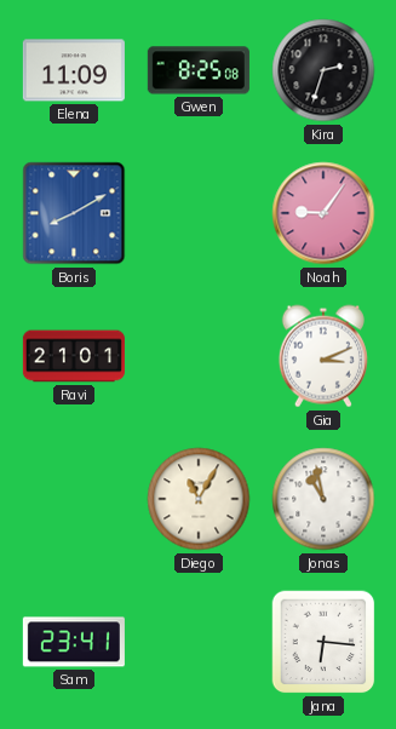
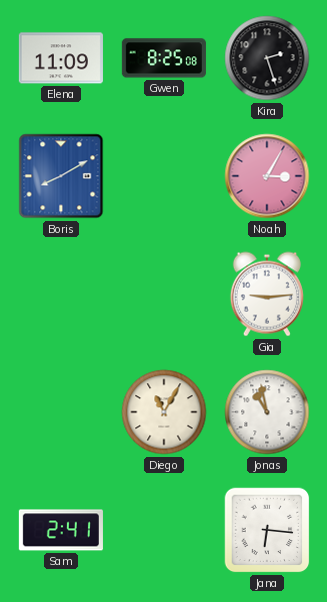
Kira: 2:33 -> 2:27 (267, 58)
Noah: 9:06 -> 3:05 (267, 176)
Ravi: 21:01 -> none (74, 356)
Gia: 3:11 -> 9:14 (267, 294)
Sam: 23:41 -> 2:41 (61, 530)
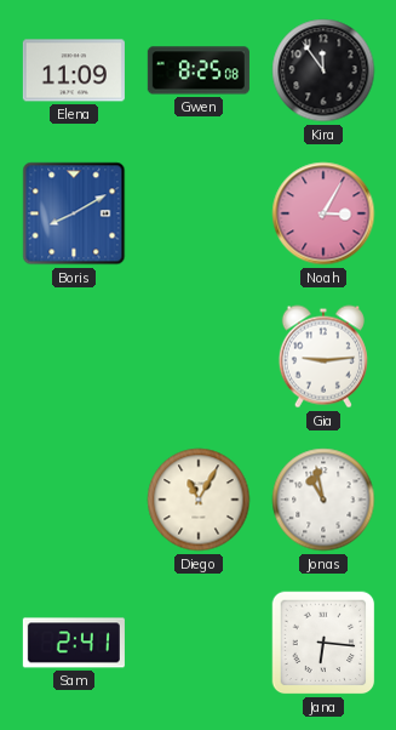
Kira: 2:27 -> 11:54 (323, 70)
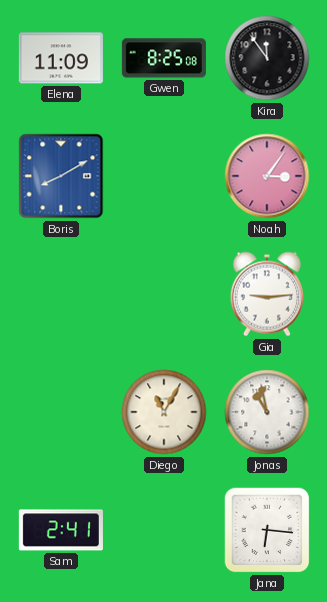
Noah: 3:05 -> 3:06 (267, 176)
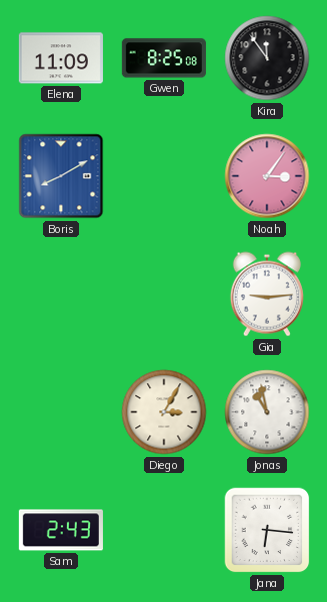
Diego: 11:05 -> 3:05 (164, 412)
Sam: 2:41 -> 2:43 (61, 530)
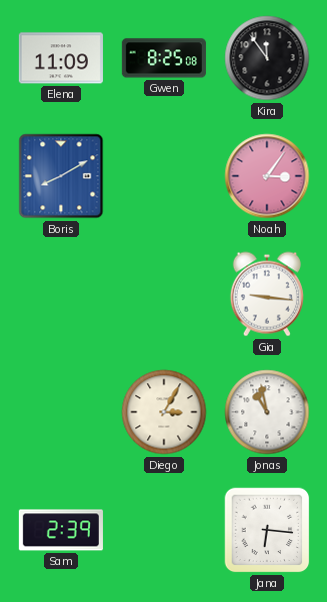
Gia: 9:14 -> 9:16 (267, 294)
Sam: 2:43 -> 2:39 (61, 530)
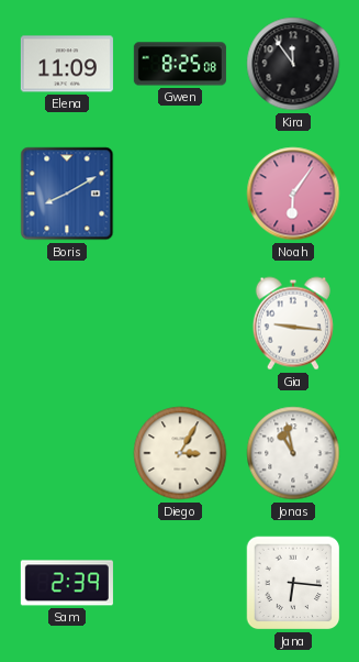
Noah: 3:06 -> 6:06 (293, 194)
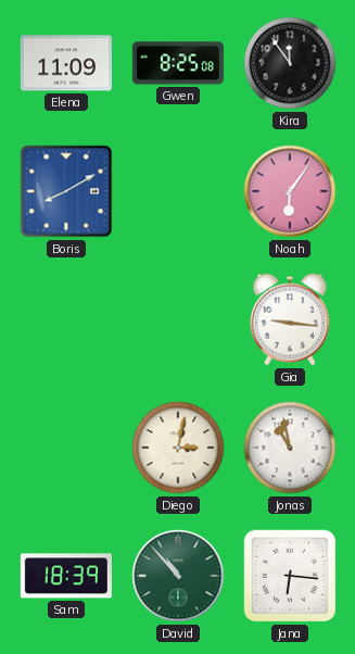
Diego: 3:05 -> 3:02 (178, 448)
Sam: 2:39 -> 18:39 (66, 576)
David: none -> 10:53 (178, 576)
